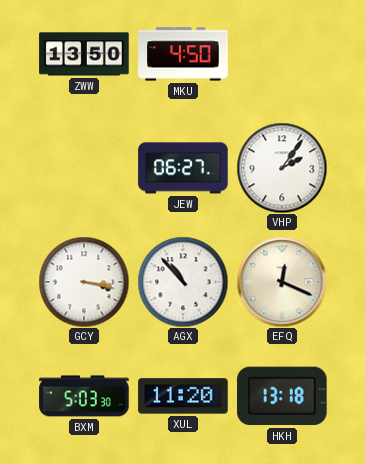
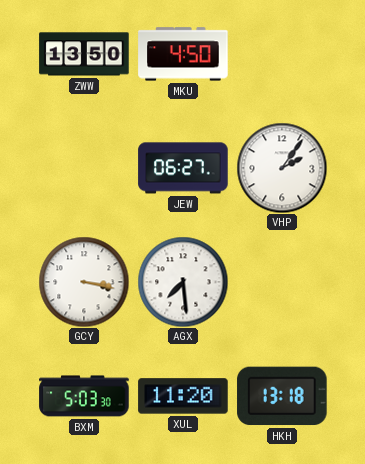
AGX: 10:53 -> 7:29 (183, 282)
EFQ: 12:19 -> none (282, 282)
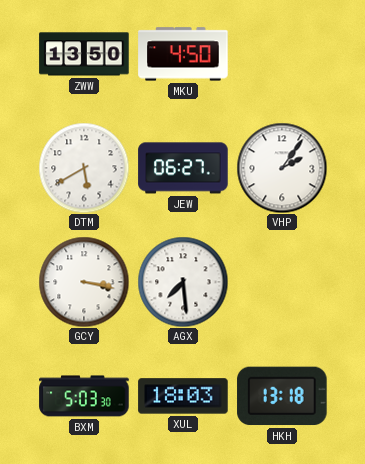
DTM: none -> 5:40 (84, 168)
XUL: 11:20 -> 18:03 (183, 396)
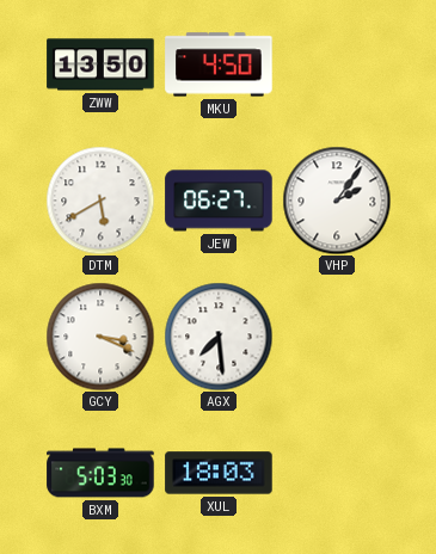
GCY: 3:17 -> 3:19 (100, 337)
HKH: 13:18 -> none (282, 396)
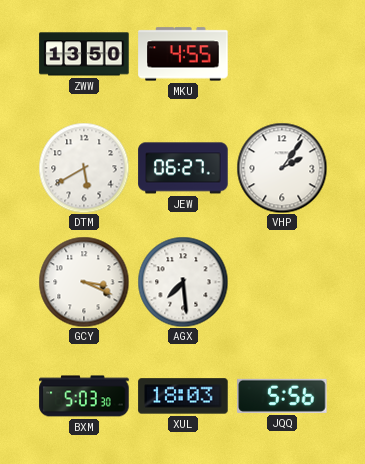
MKU: 4:50 -> 4:55 (183, 54)
JQQ: none -> 5:56 (282, 396)
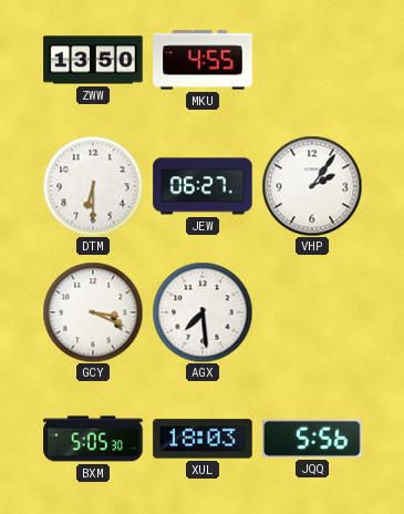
DTM: 5:40 -> 6:30 (93, 186)
BXM: 5:03 -> 5:05 (93, 439)
